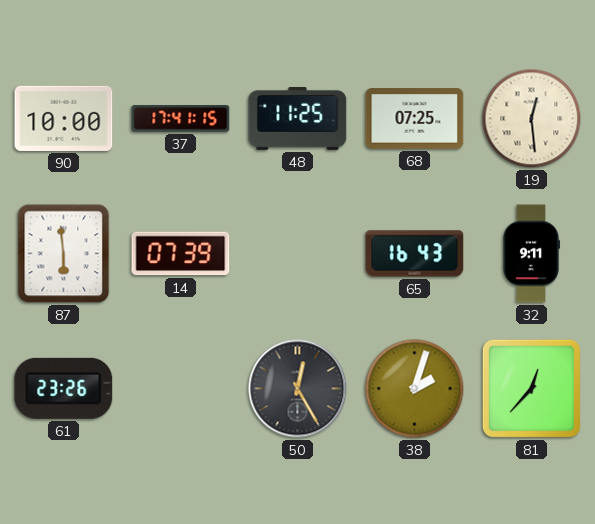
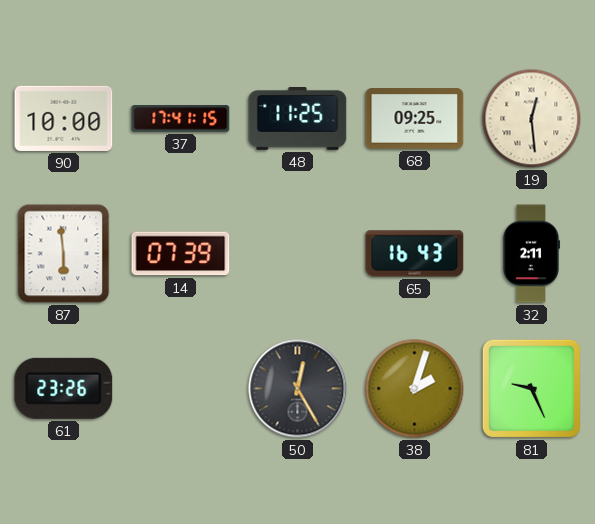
68: 07:25 -> 09:25 (415, 119)
32: 9:11 -> 2:11 (530, 254)
81: 12:37 -> 9:26 (531, 388)
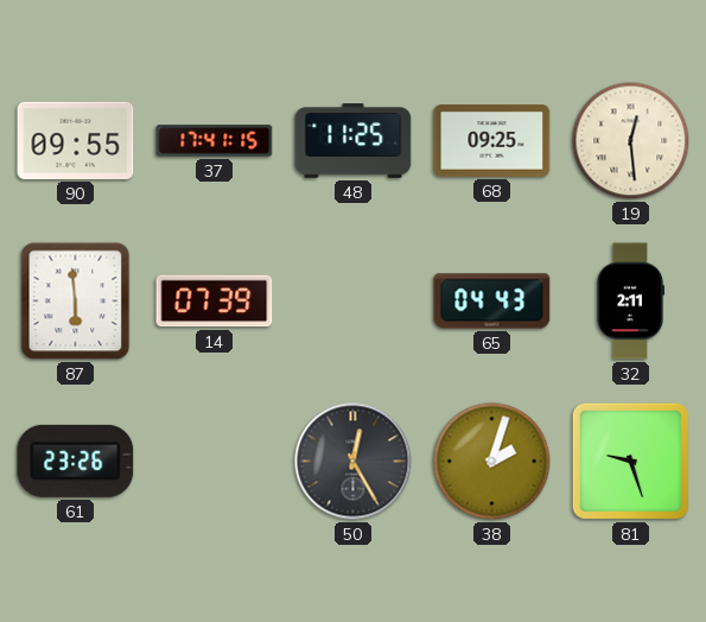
90: 10:00 -> 09:55 (76, 140)
65: 16:43 -> 04:43 (492, 302)
81: 9:26 -> 9:27 (630, 461)
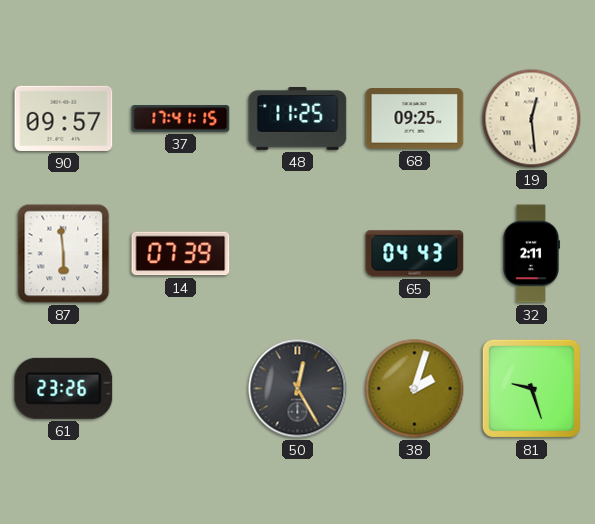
90: 09:55 -> 09:57 (64, 118)
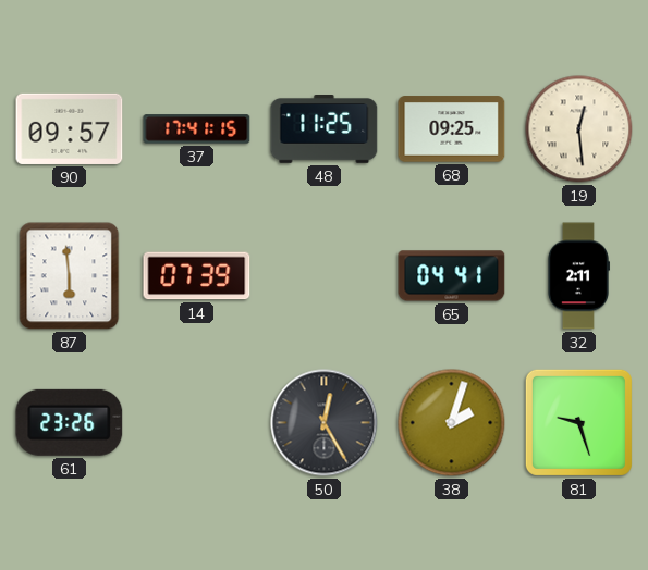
65: 04:43 -> 04:41 (452, 276)
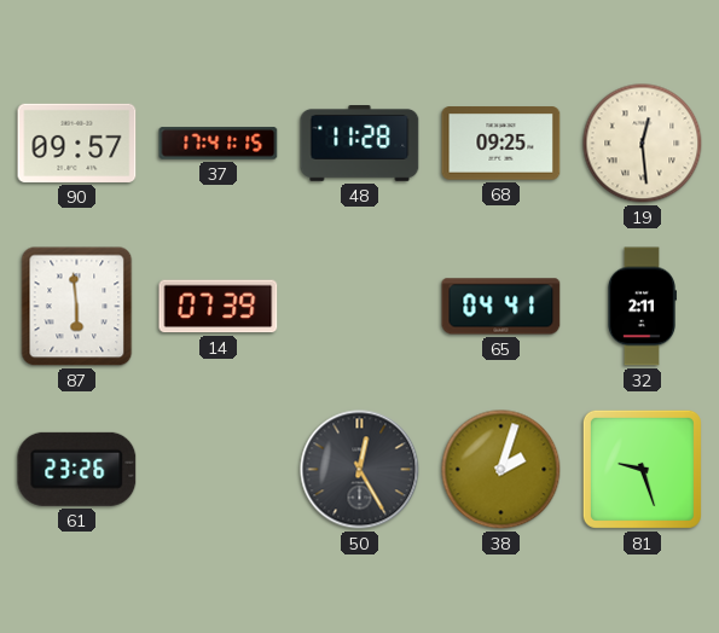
48: 11:25 -> 11:28 (360, 144)
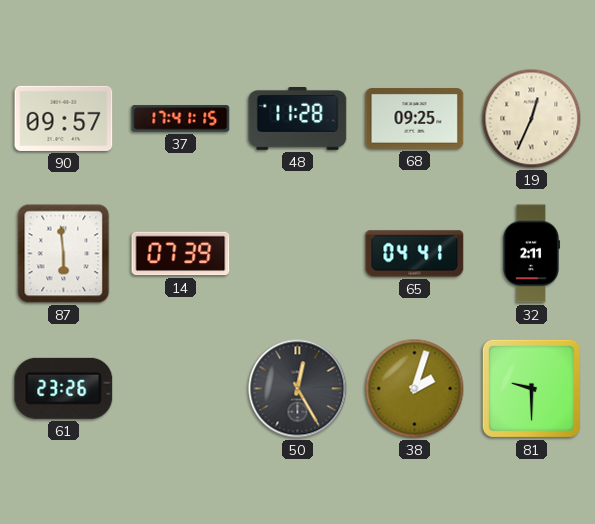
19: 12:29 -> 12:34 (532, 119)
81: 9:27 -> 9:30 (531, 388)
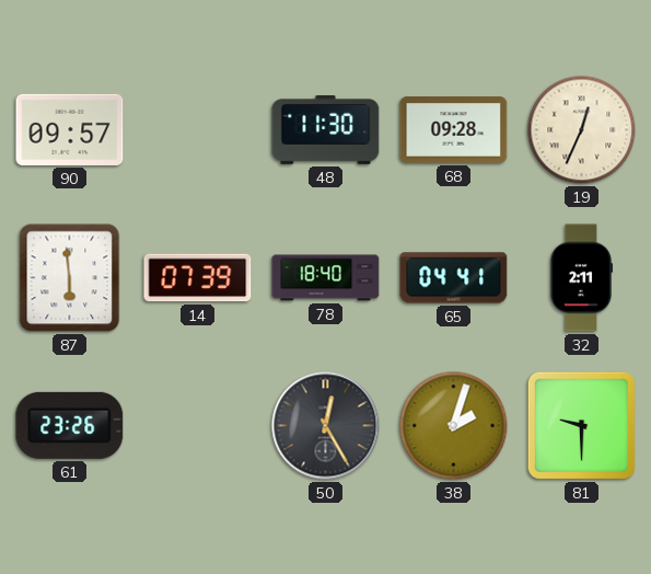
37: 17:41 -> none (181, 119)
48: 11:28 -> 11:30 (326, 130)
68: 09:25 -> 09:28 (454, 130)
78: none -> 18:40 (326, 278)
